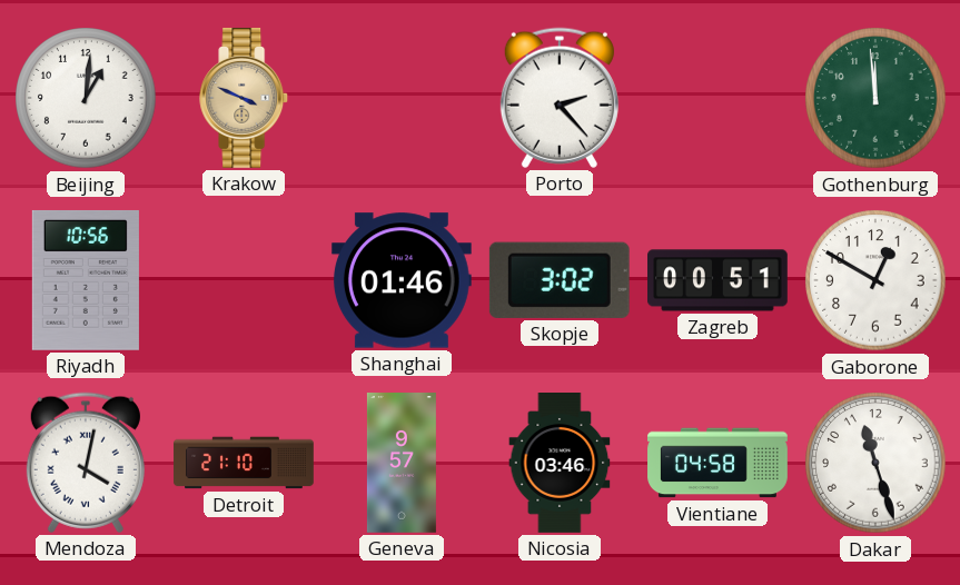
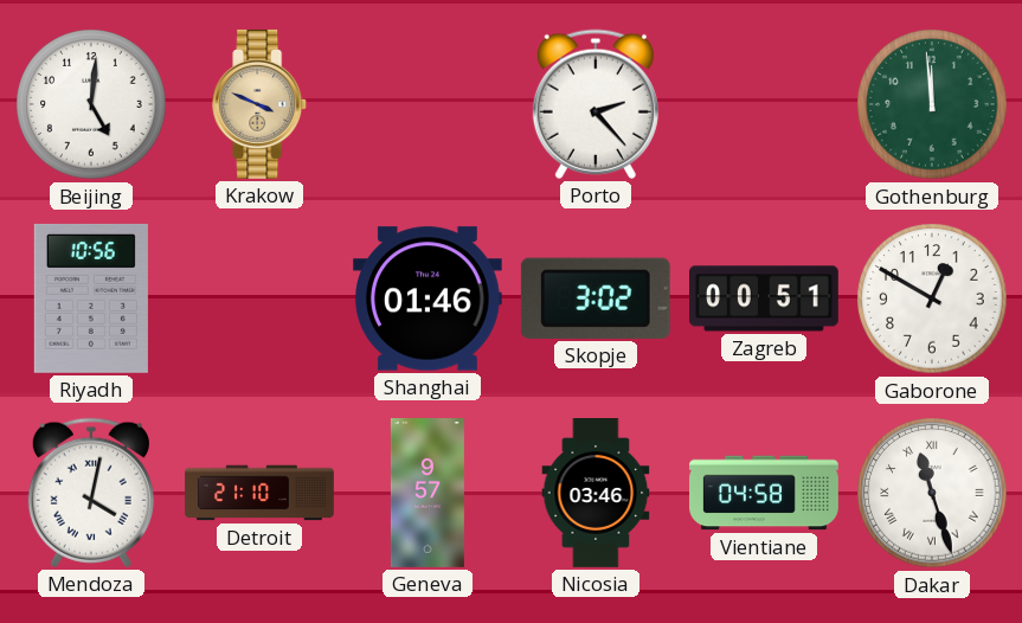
Beijing: 1:01 -> 5:01 (91, 104)
Dakar numerals: Arabic -> Roman (932, 493)
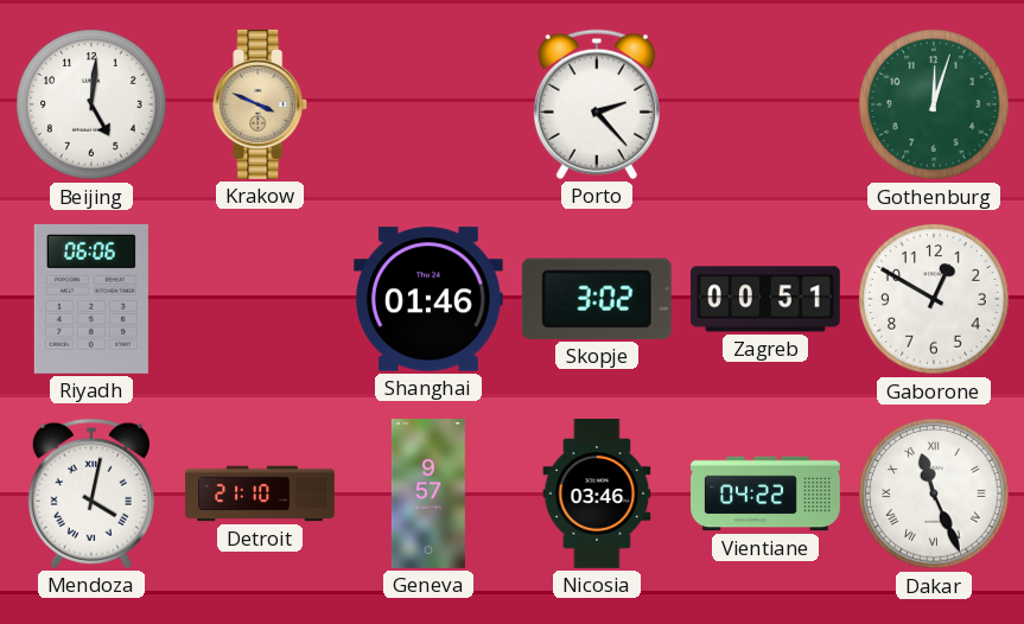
Gothenburg: 11:59 -> 12:03 (934, 104)
Riyadh: 10:56 -> 06:06 (91, 299)
Vientiane: 04:58 -> 04:22 (765, 494)
Dakar: 11:27 -> 11:26 (934, 494)
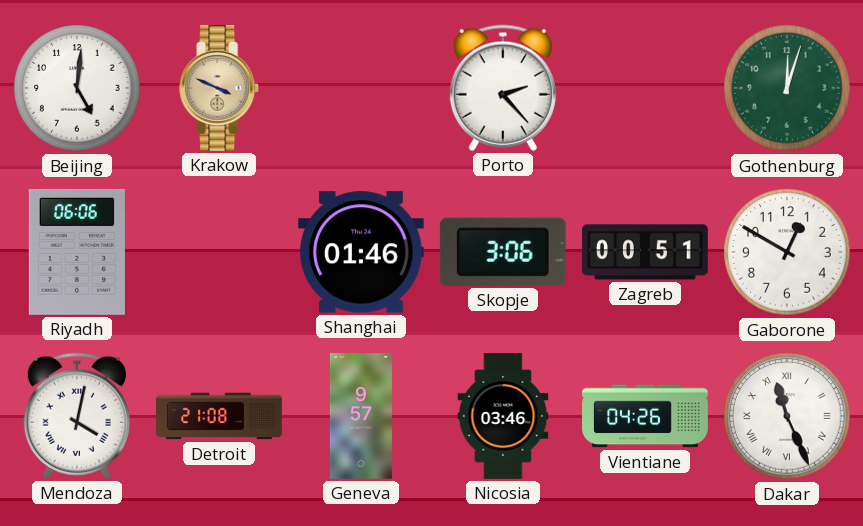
Skopje: 3:02 -> 3:06 (503, 252)
Detroit: 21:10 -> 21:08 (219, 416)
Vientiane: 04:22 -> 04:26 (645, 416)
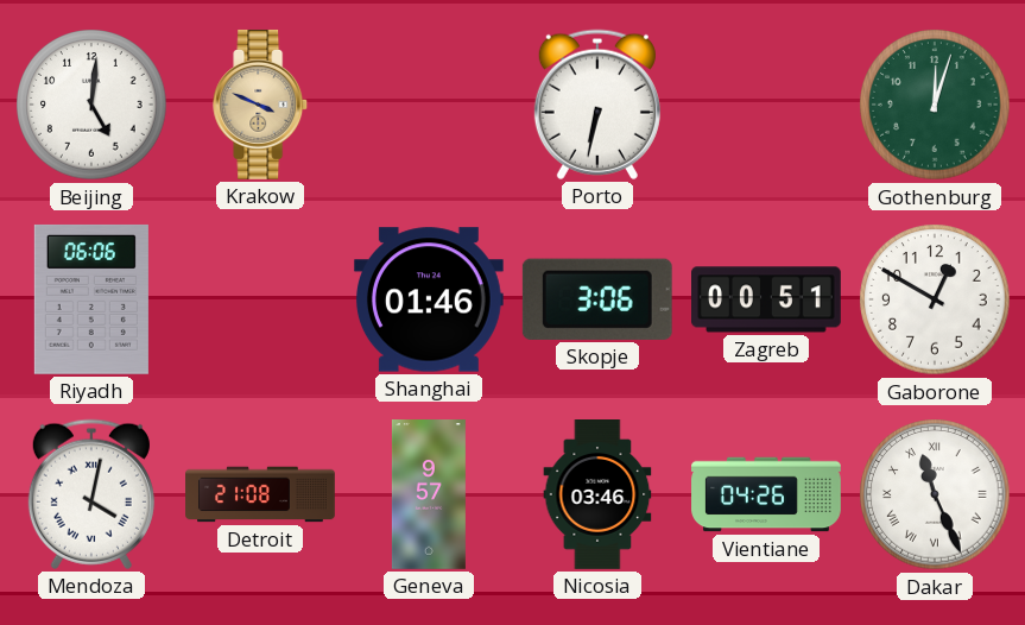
Porto: 2:23 -> 6:32 (597, 105)
